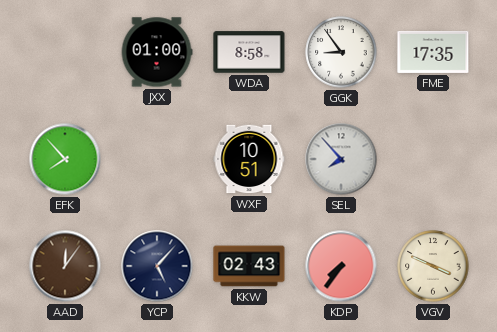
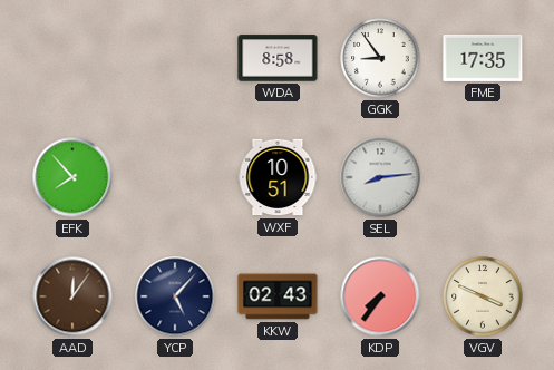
JXX: 01:00 -> none (157, 52)
SEL: 7:53 -> 8:14 (380, 177)
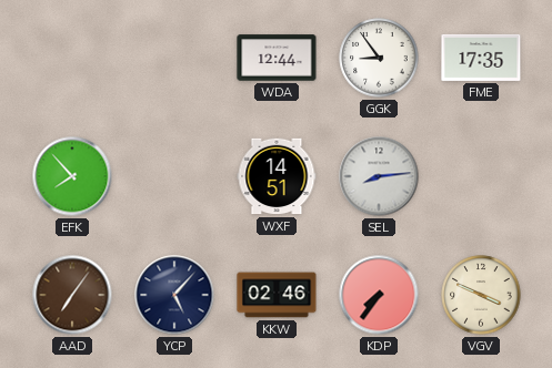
WDA: 8:58 -> 12:44 (277, 58)
WXF: 10:51 -> 14:51 (277, 176)
AAD: 12:06 -> 7:06 (72, 295)
KKW: 02:43 -> 02:46 (277, 295)
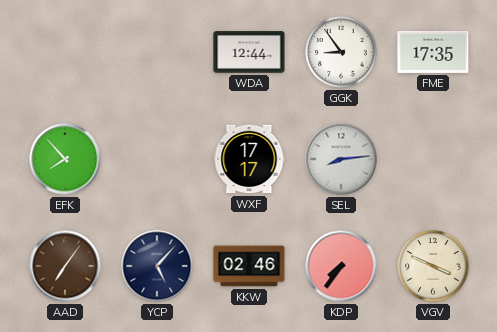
WXF: 14:51 -> 17:17 (249, 159)
